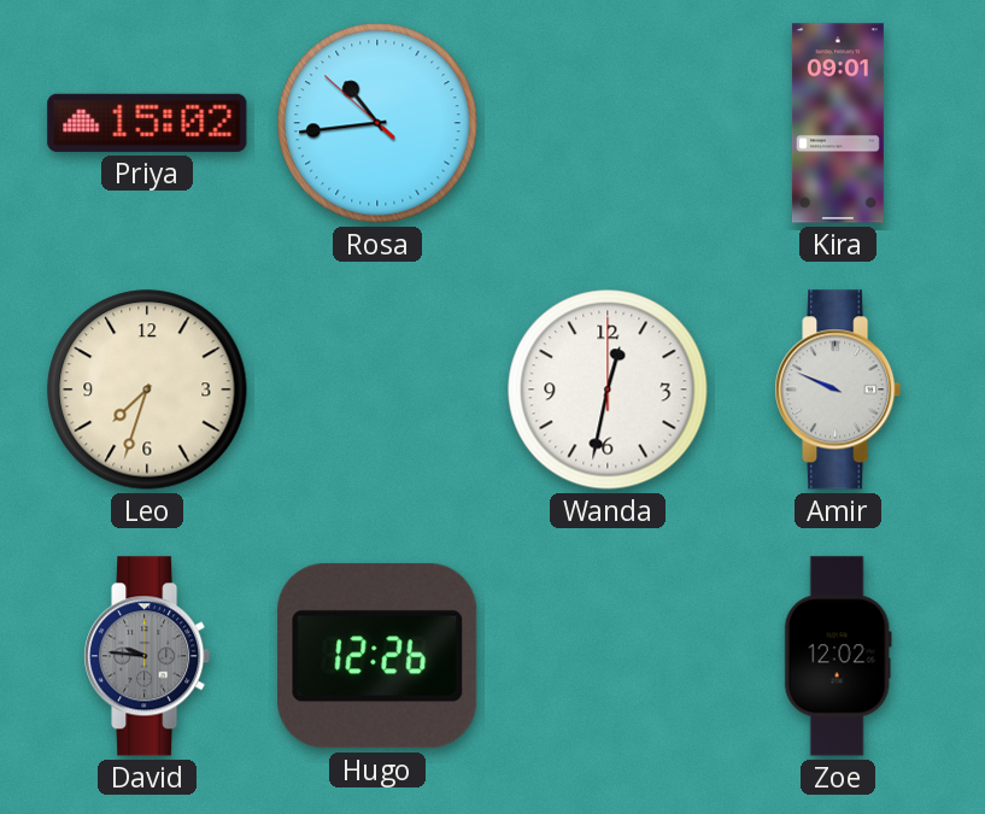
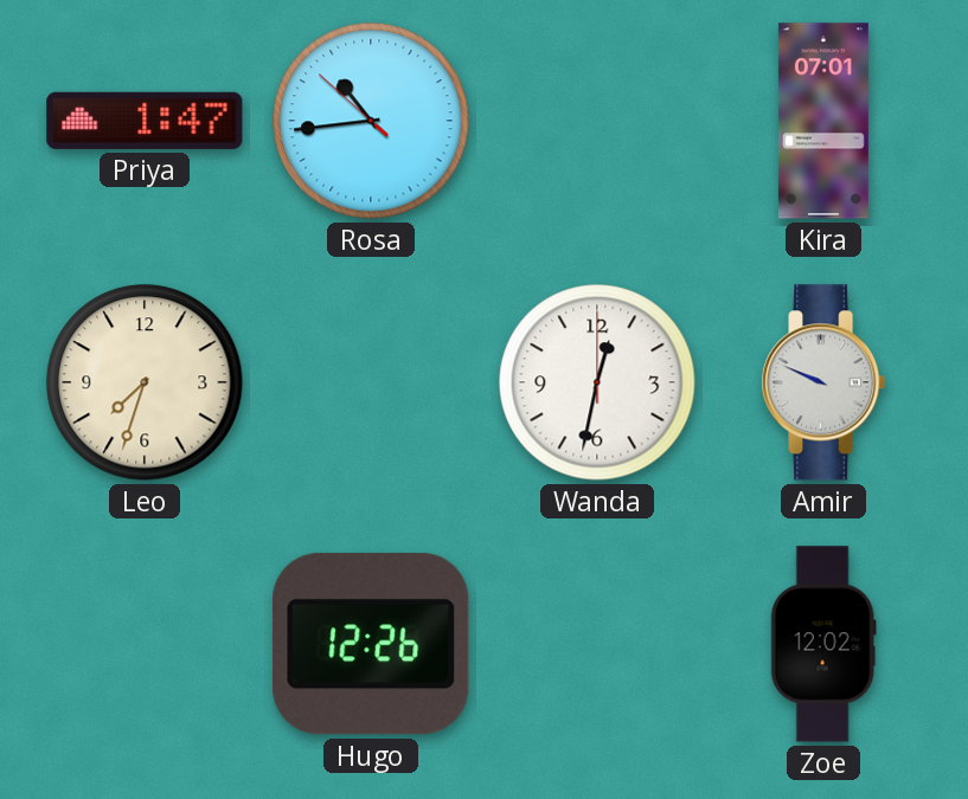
Priya: 15:02 -> 1:47 (145, 121)
Kira: 09:01 -> 07:01 (823, 121)
David: 9:46 -> none (147, 656)
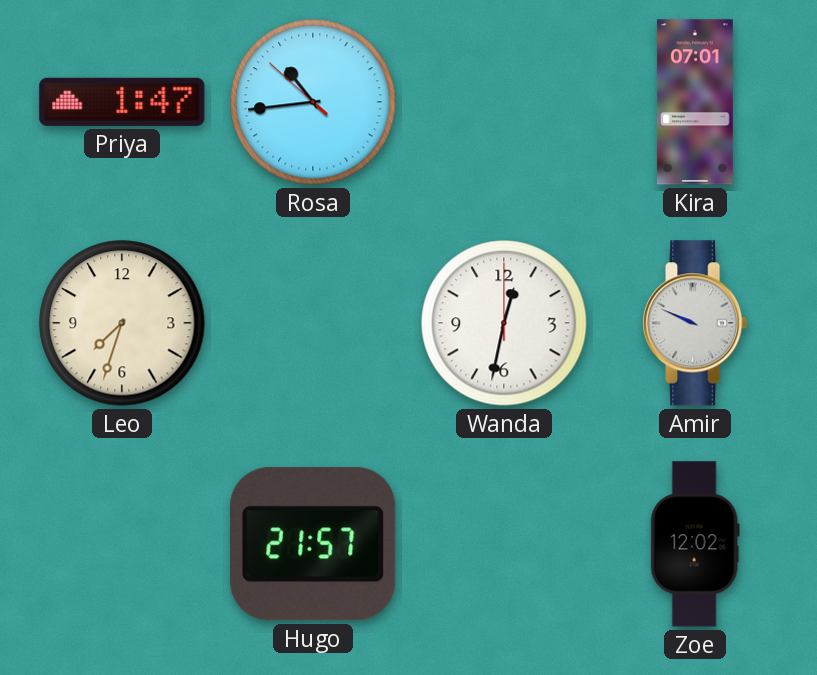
Hugo: 12:26 -> 21:57 (313, 544)
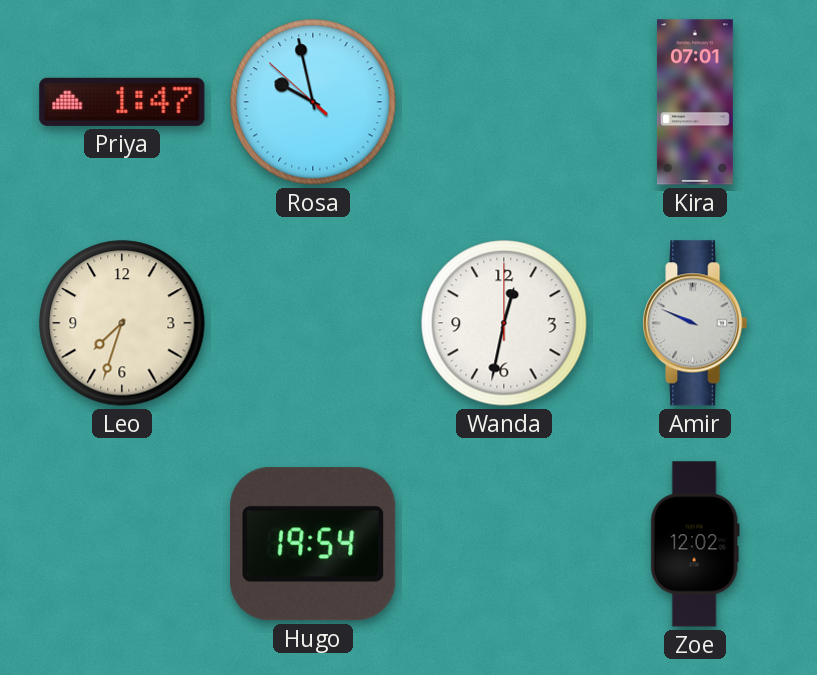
Rosa: 10:43 -> 9:57 (313, 102)
Hugo: 21:57 -> 19:54 (313, 544)
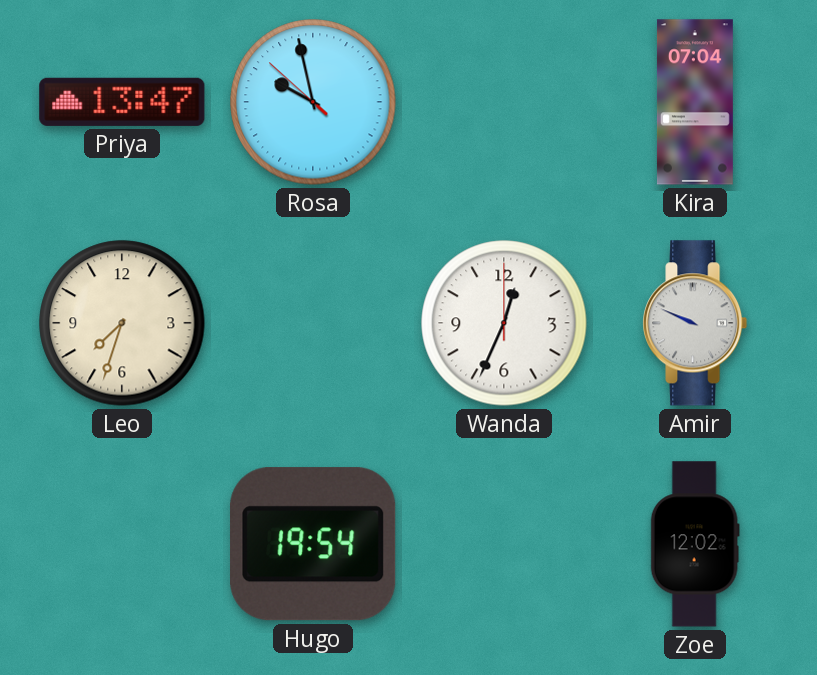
Priya: 1:47 -> 13:47 (122, 102)
Kira: 07:01 -> 07:04 (695, 102)
Wanda: 12:32 -> 12:34 (504, 323)
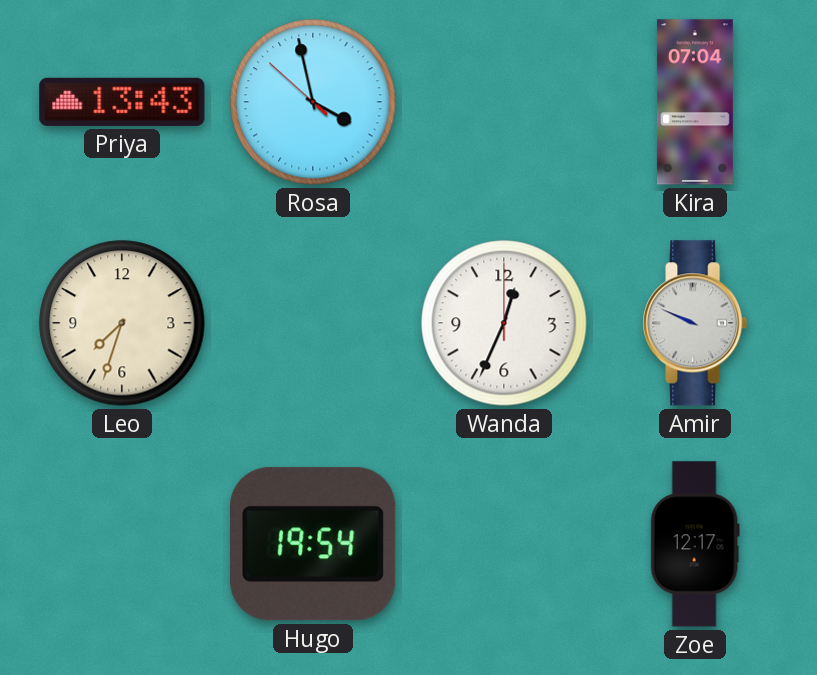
Priya: 13:47 -> 13:43 (122, 102)
Rosa: 9:57 -> 3:57 (313, 102)
Zoe: 12:02 -> 12:17 (695, 544)
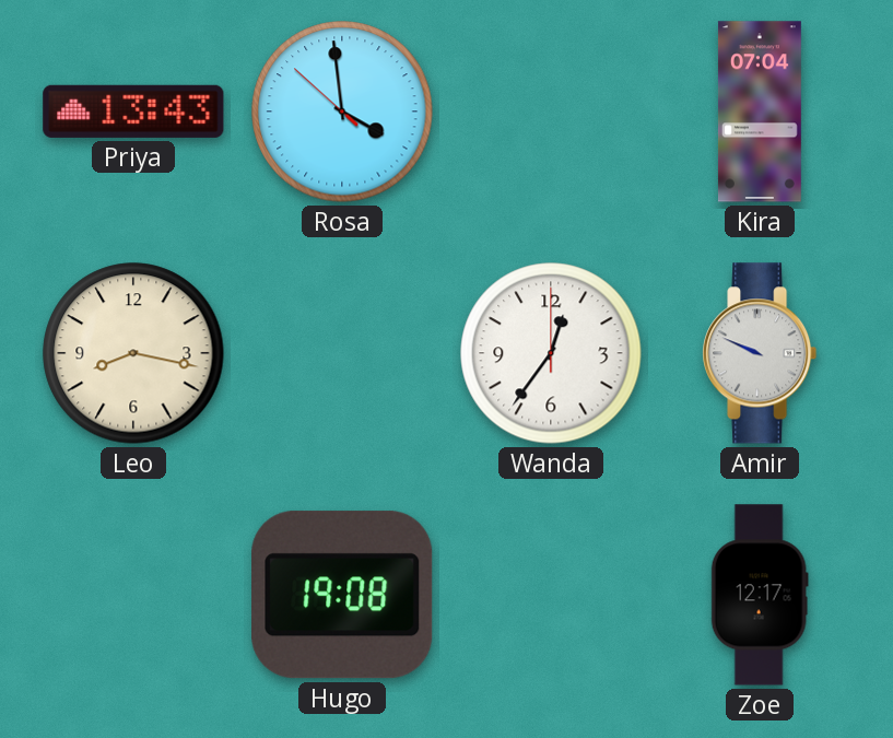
Rosa: 3:57 -> 3:58 (342, 112)
Leo: 7:33 -> 8:17 (133, 353)
Wanda: 12:34 -> 12:36 (551, 353)
Hugo: 19:54 -> 19:08 (342, 595)
